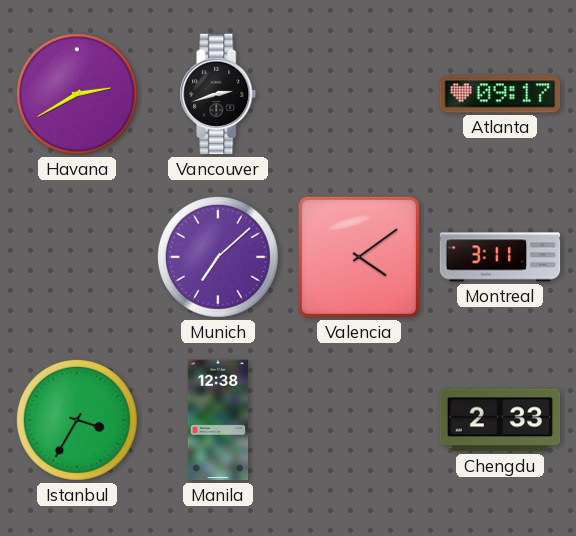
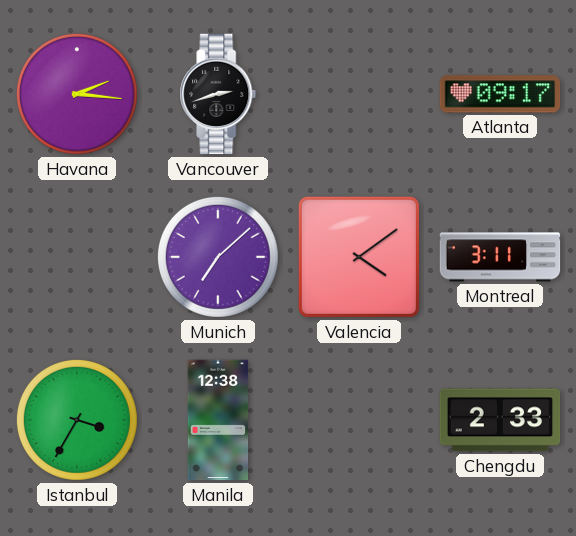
Havana: 2:40 -> 2:16 (77, 94)
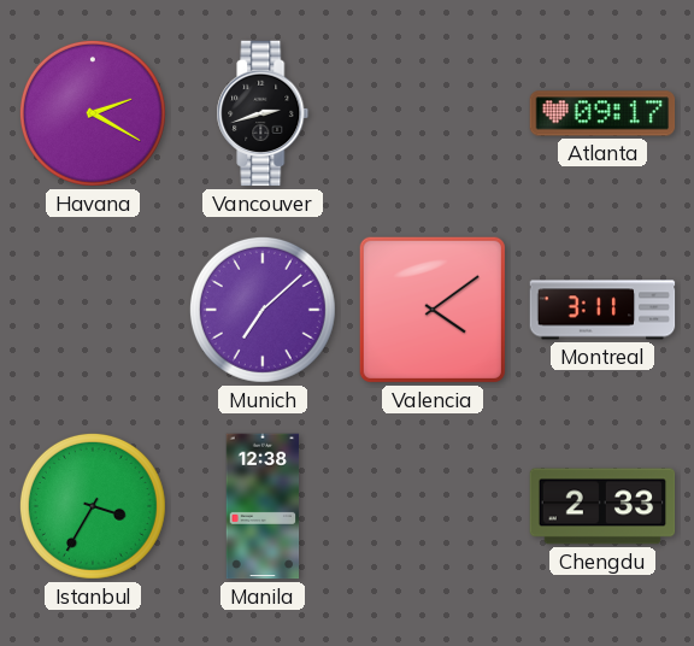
Havana: 2:16 -> 2:20 (93, 113)
